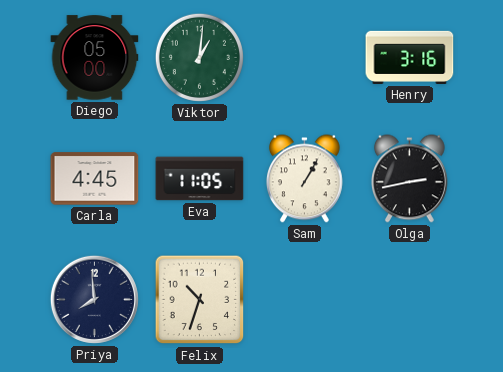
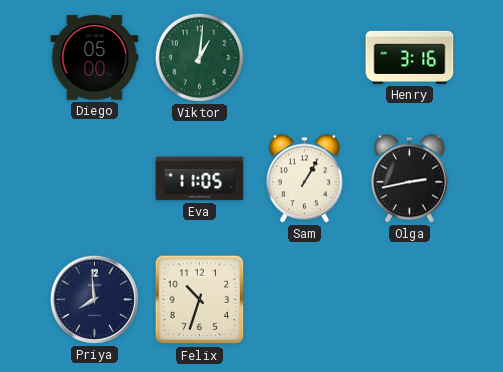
Carla: 4:45 -> none (95, 179)
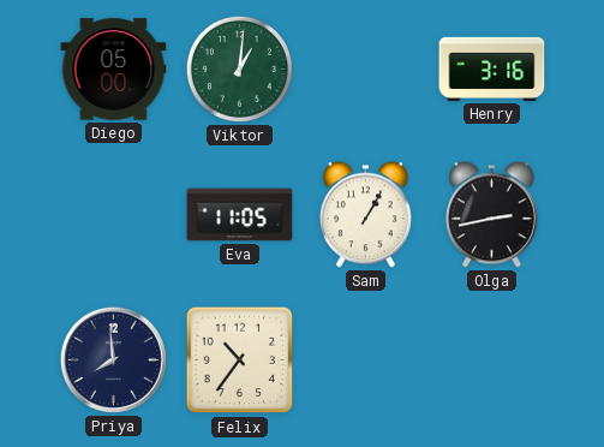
Felix: 10:33 -> 10:36 (240, 360)
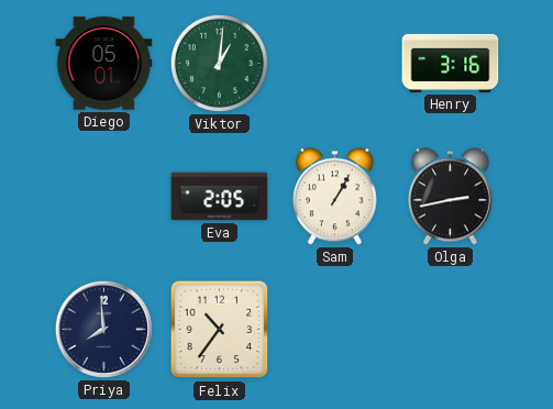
Diego: 05:00 -> 05:01 (104, 64)
Eva: 11:05 -> 2:05 (220, 197)
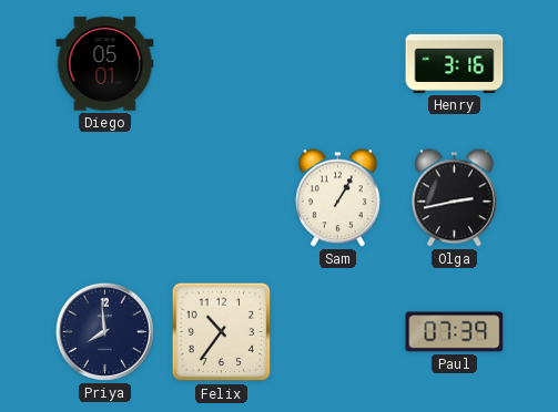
Viktor: 1:01 -> none (219, 63)
Eva: 2:05 -> none (220, 197)
Paul: none -> 07:39 (455, 332)
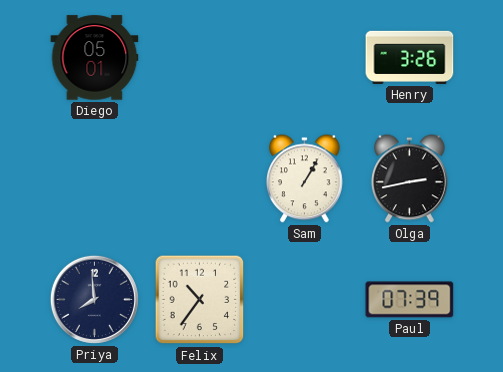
Henry: 3:16 -> 3:26 (410, 57)
